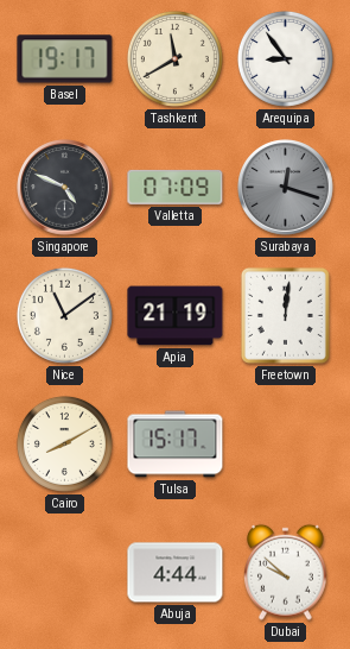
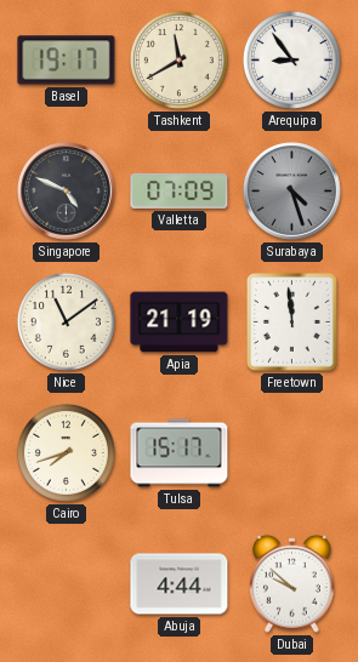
Surabaya: 12:18 -> 4:27 (292, 192)
Freetown: 12:01 -> 11:59 (291, 321)
Cairo: 8:10 -> 7:42 (66, 452)
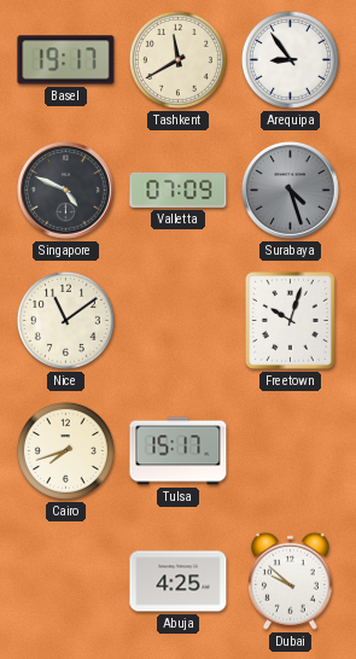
Apia: 21:19 -> none (180, 323)
Freetown: 11:59 -> 10:03 (290, 320)
Abuja: 4:44 -> 4:25 (179, 582)
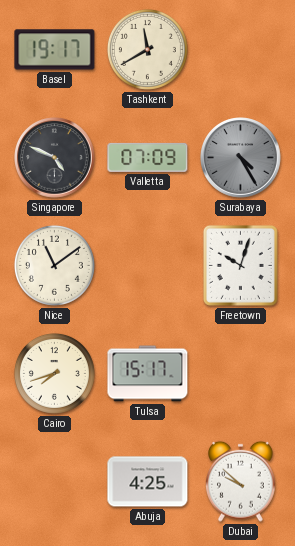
Arequipa: 8:54 -> none (290, 59)
Surabaya: 4:27 -> 4:25 (241, 158)
